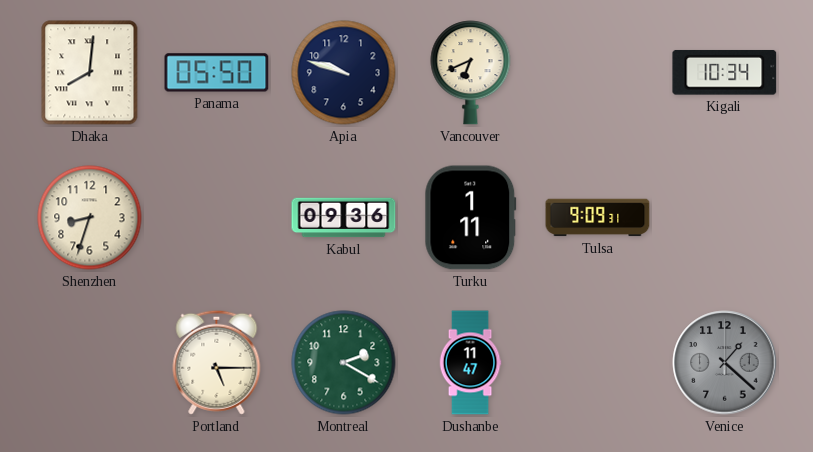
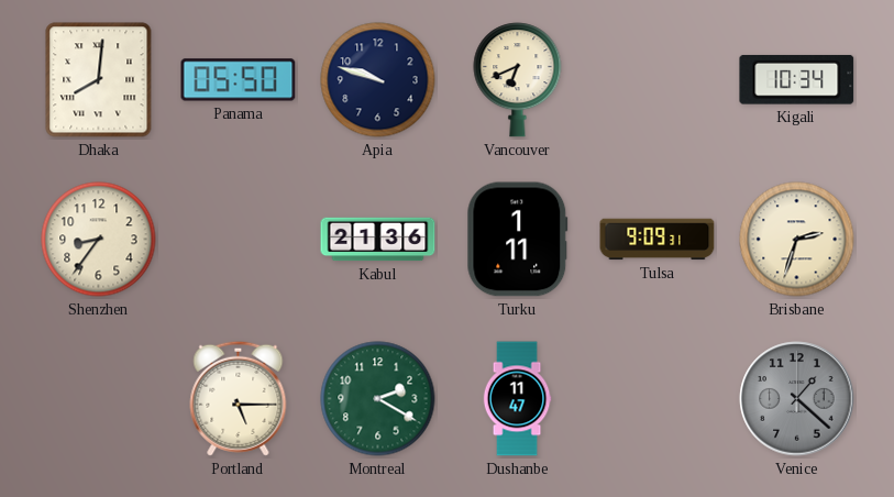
Shenzhen: 8:33 -> 8:36 (99, 240)
Kabul: 09:36 -> 21:36 (378, 240)
Brisbane: none -> 2:33 (797, 240)
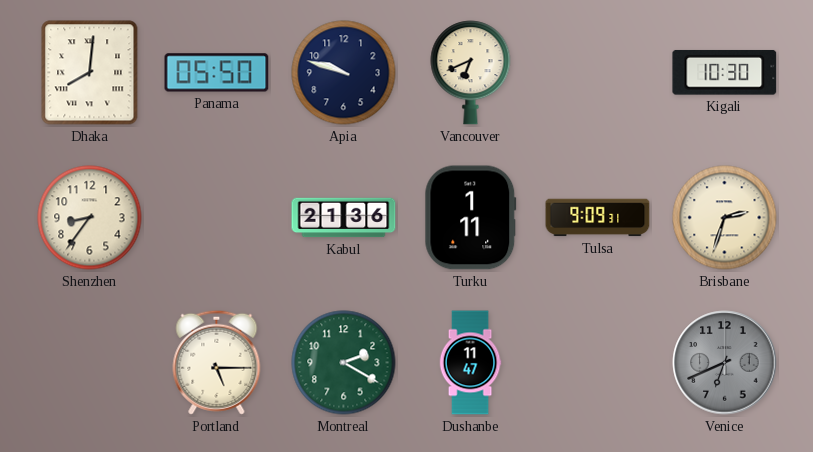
Kigali: 10:34 -> 10:30 (725, 72)
Venice: 1:22 -> 6:41 (725, 363)
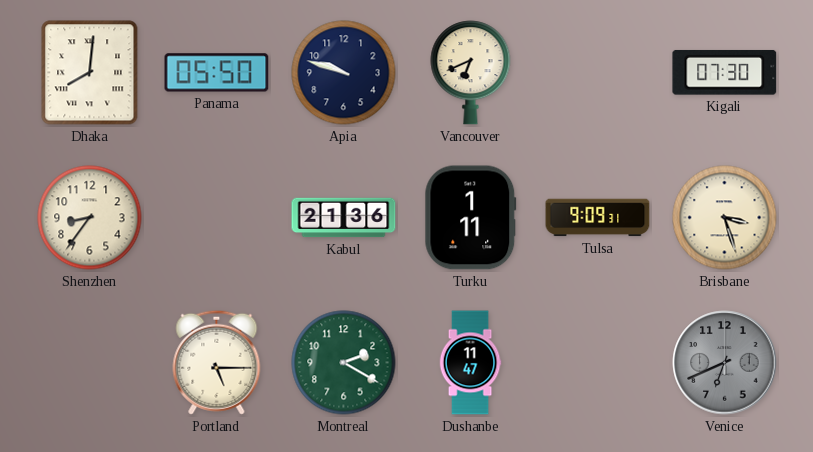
Kigali: 10:30 -> 07:30 (725, 72)
Brisbane: 2:33 -> 3:27 (725, 218)
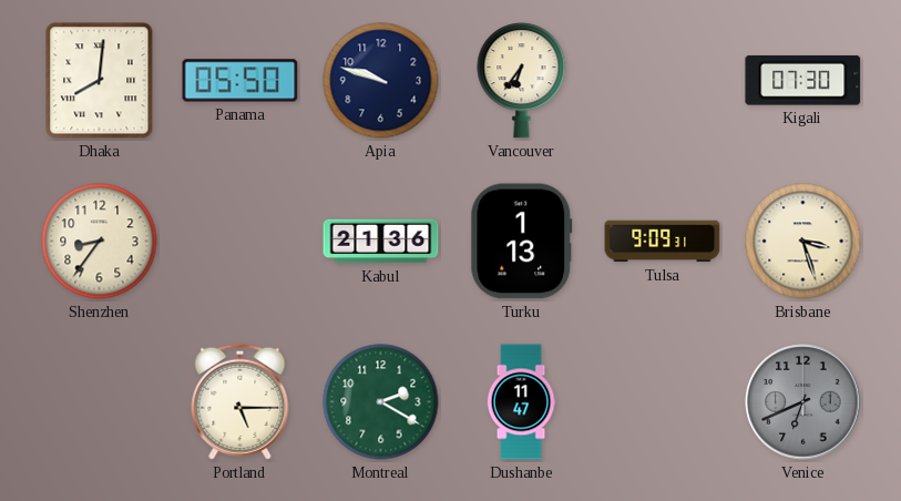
Vancouver: 6:41 -> 6:36 (522, 81)
Turku: 1:11 -> 1:13 (522, 242)
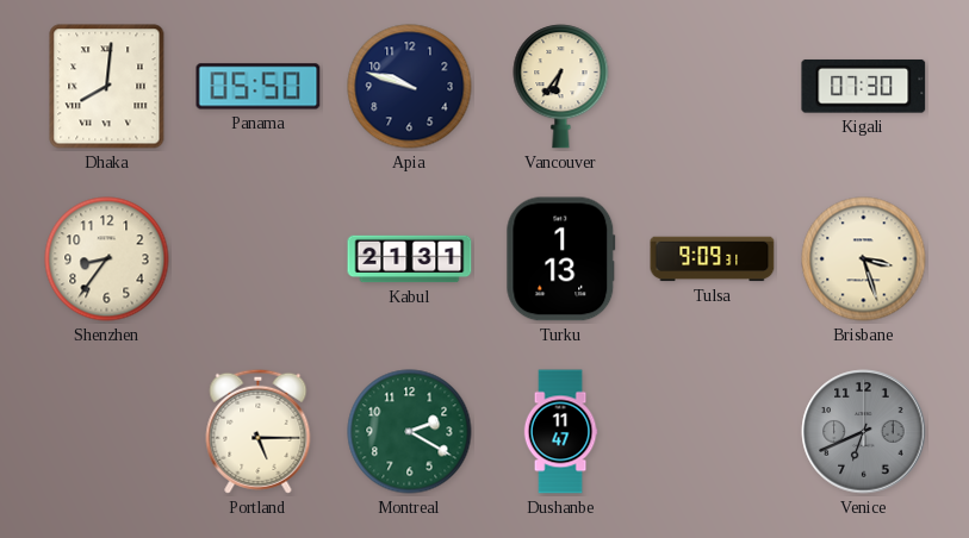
Kabul: 21:36 -> 21:31 (410, 259)
